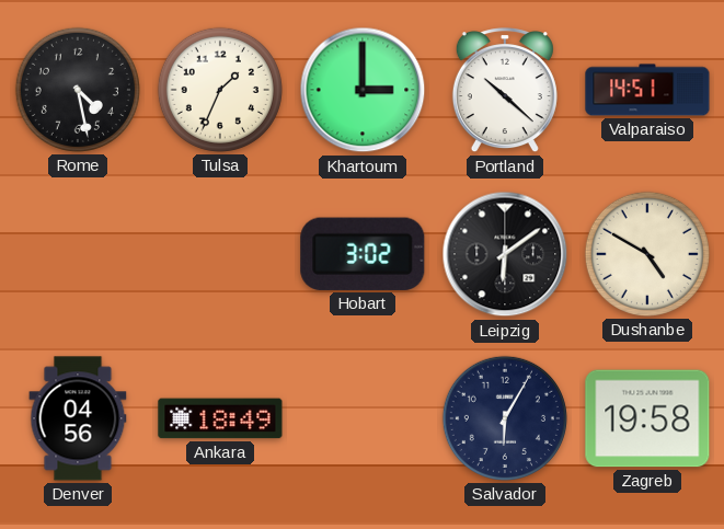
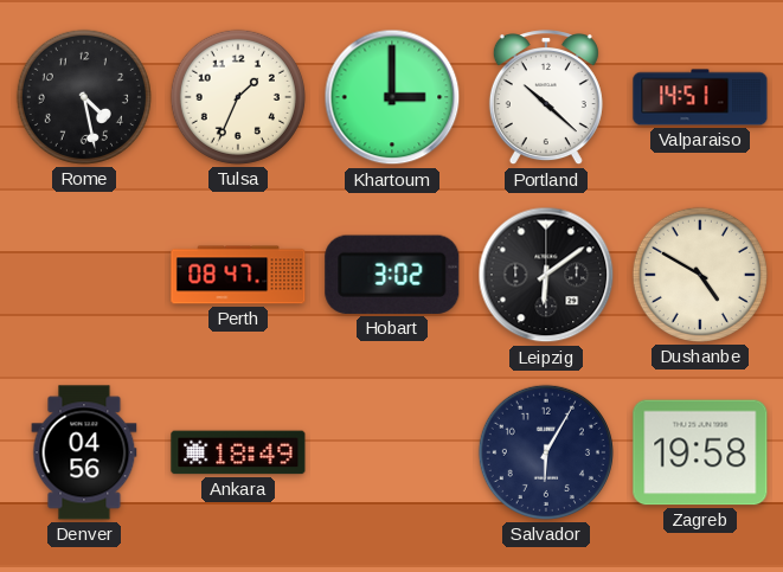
Perth: none -> 08:47 (238, 275)
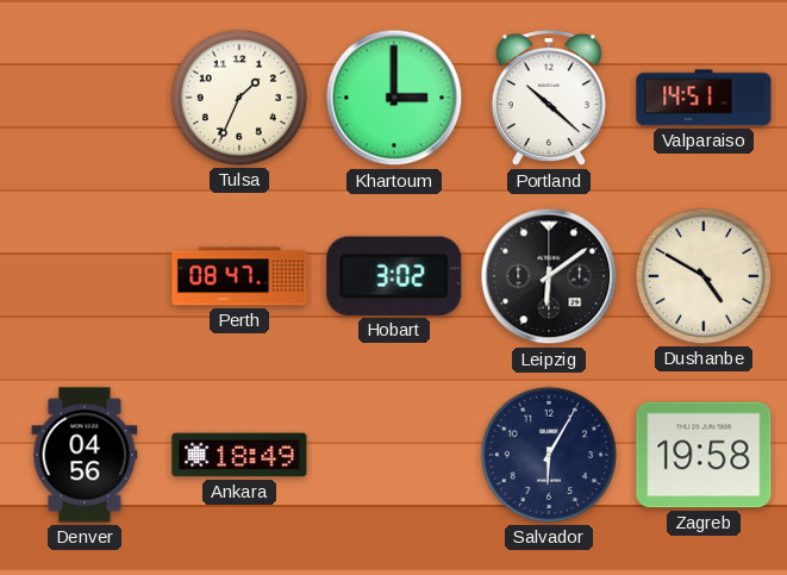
Rome: 4:28 -> none (84, 97)
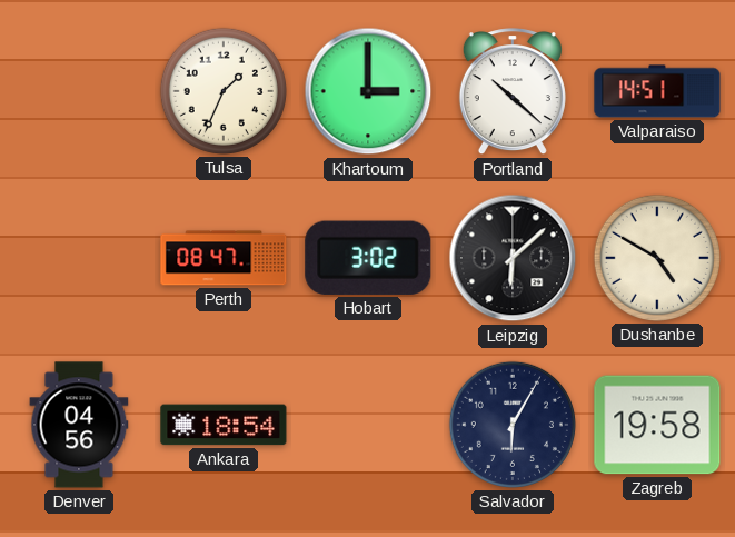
Leipzig: 6:09 -> 6:08 (513, 258)
Ankara: 18:49 -> 18:54 (224, 425)
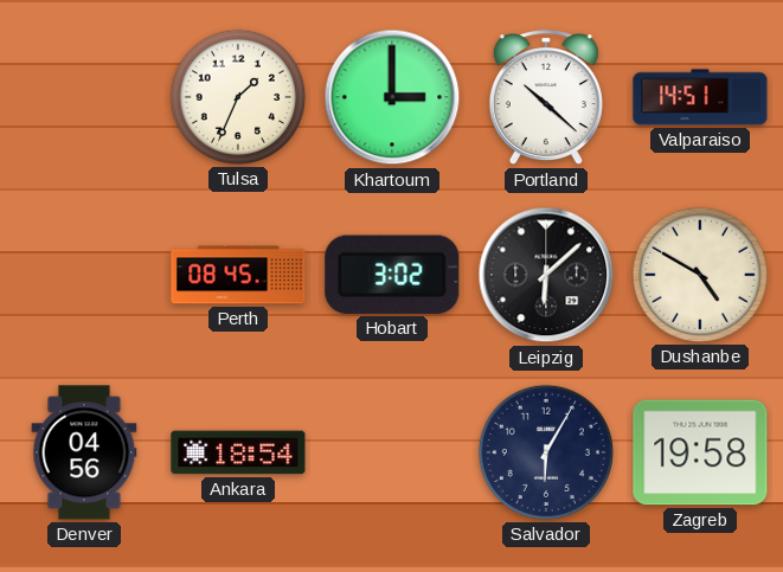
Perth: 08:47 -> 08:45 (238, 275)
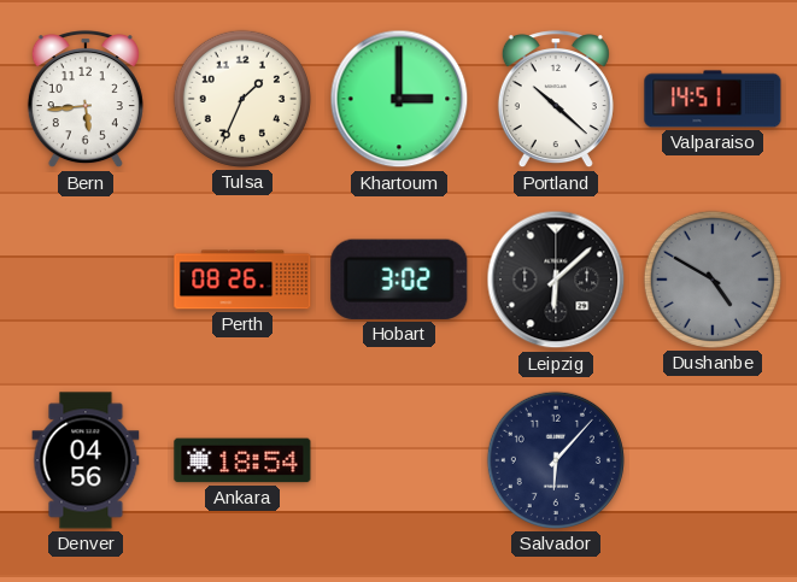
Bern: none -> 5:44 (86, 100)
Perth: 08:45 -> 08:26 (242, 280)
Dushanbe dial: cream -> grey (713, 280)
Salvador: 6:05 -> 6:07 (556, 460)
Zagreb: 19:58 -> none (700, 452)
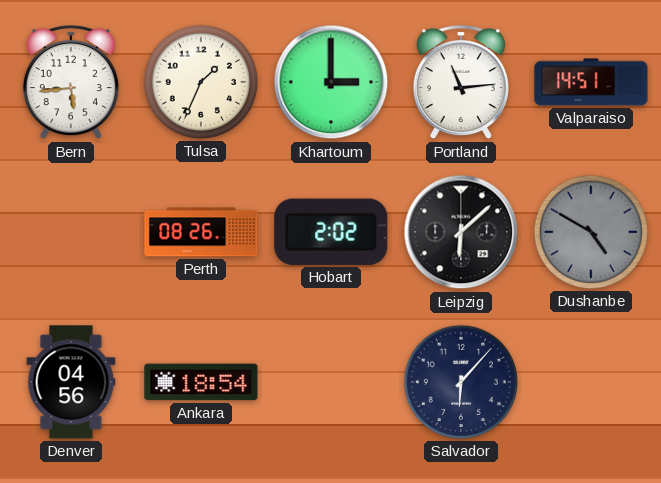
Portland: 10:22 -> 11:14 (461, 83)
Hobart: 3:02 -> 2:02 (331, 232)
